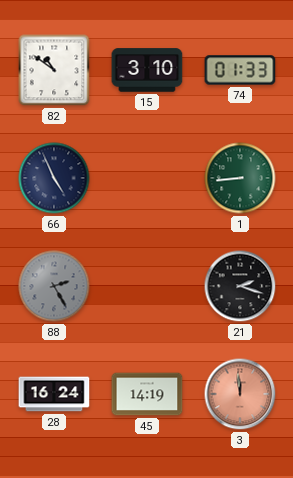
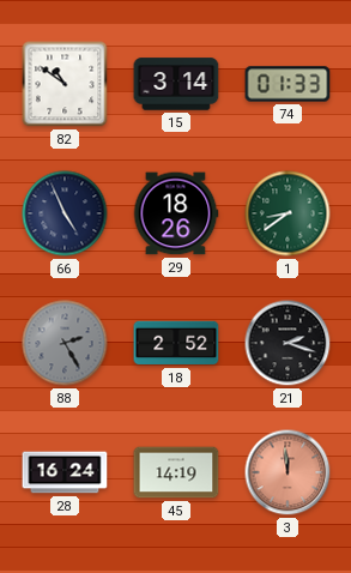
15: 3:10 -> 3:14 (176, 84)
29: none -> 18:26 (176, 213)
1: 8:44 -> 8:39 (288, 213)
18: none -> 2:52 (176, 343)
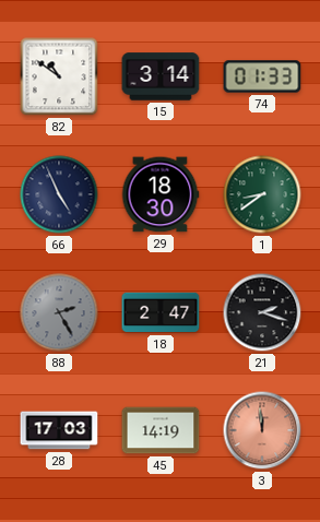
29: 18:26 -> 18:30 (161, 194)
18: 2:52 -> 2:47 (161, 312)
28: 16:24 -> 17:03 (59, 430)
